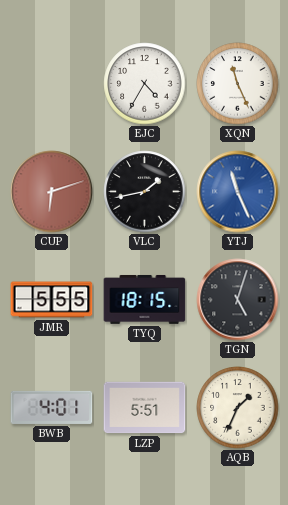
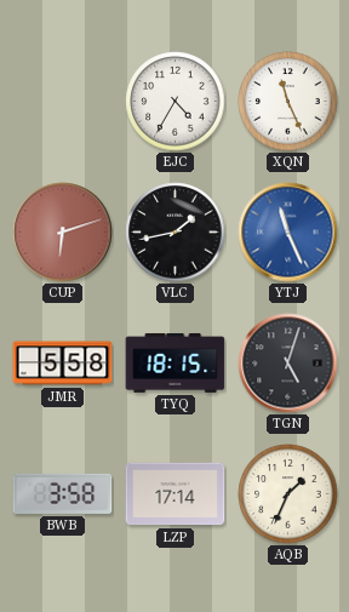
JMR: 5:55 -> 5:58 (63, 364)
BWB: 4:01 -> 3:58 (63, 493)
LZP: 5:51 -> 17:14 (176, 494)
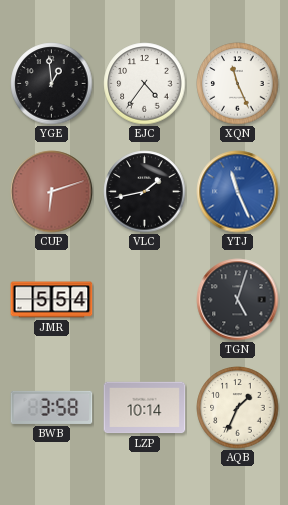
YGE: none -> 12:59 (52, 84)
EJC: 4:35 -> 4:36 (145, 84)
JMR: 5:58 -> 5:54 (52, 300)
TYQ: 18:15 -> none (176, 362)
LZP: 17:14 -> 10:14 (145, 408)
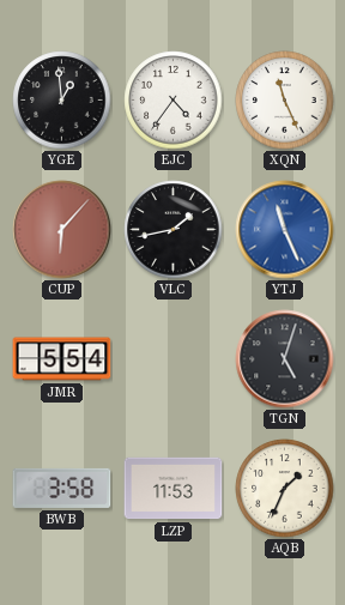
CUP: 6:12 -> 6:07 (62, 230)
LZP: 10:14 -> 11:53 (174, 489)
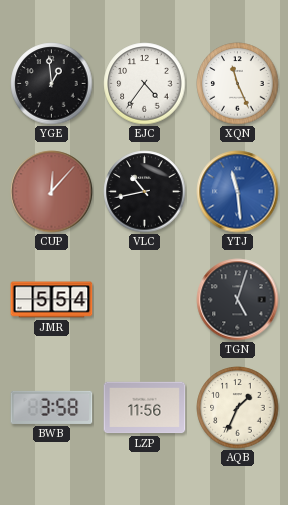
CUP: 6:07 -> 12:07 (52, 192)
VLC: 1:43 -> 10:43 (145, 192)
YTJ: 11:26 -> 11:29 (238, 192)
LZP: 11:53 -> 11:56 (145, 408)
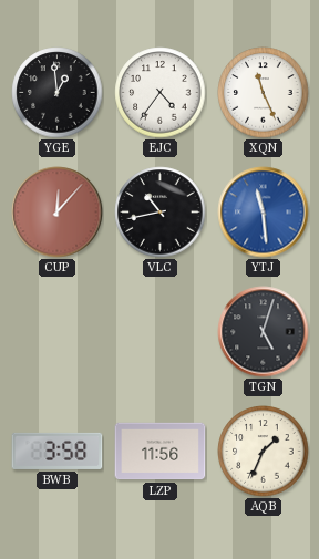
JMR: 5:54 -> none (52, 300)
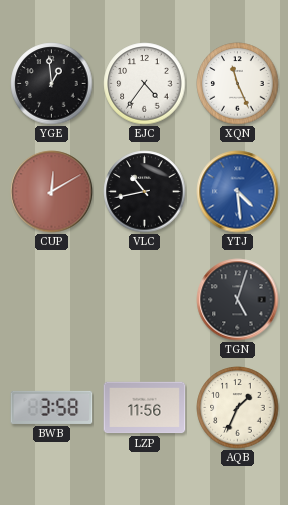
CUP: 12:07 -> 12:10 (52, 192)
YTJ: 11:29 -> 4:29 (238, 192)
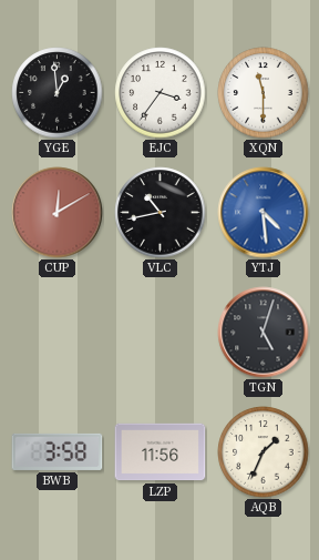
EJC: 4:36 -> 3:36 (161, 93)
XQN: 11:26 -> 11:30 (264, 93)
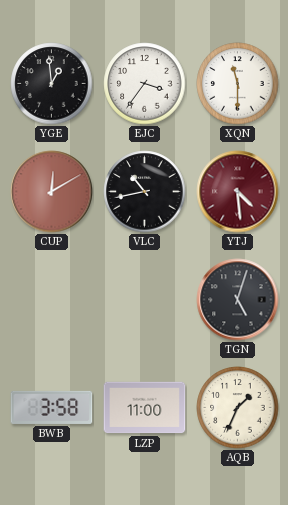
YTJ dial: blue -> burgundy (238, 192)
LZP: 11:56 -> 11:00 (145, 408)
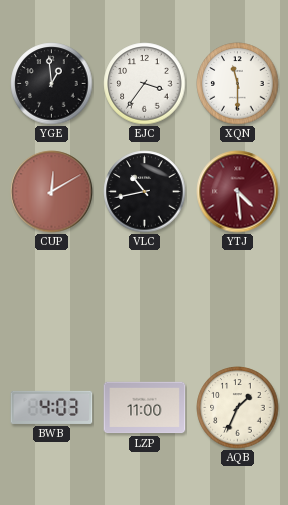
TGN: 5:03 -> none (238, 300)
BWB: 3:58 -> 4:03 (52, 407)
